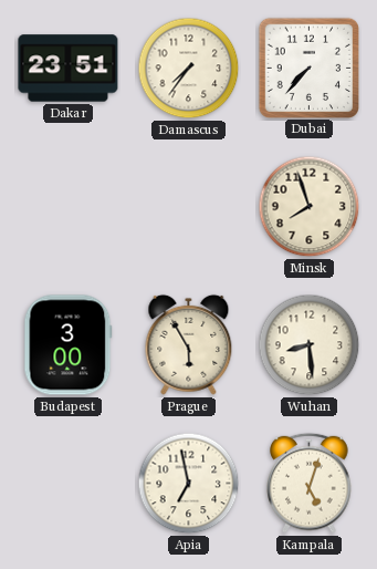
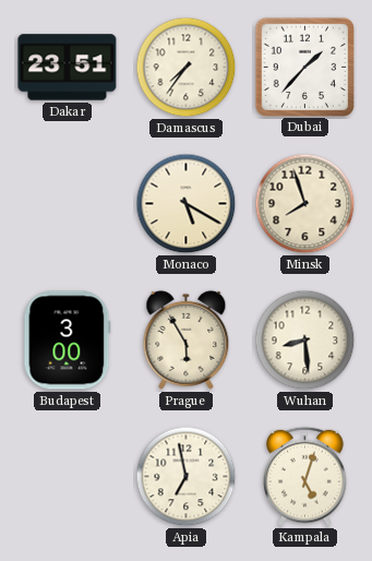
Dubai: 7:37 -> 1:37 (304, 67)
Monaco: none -> 5:20 (187, 204)
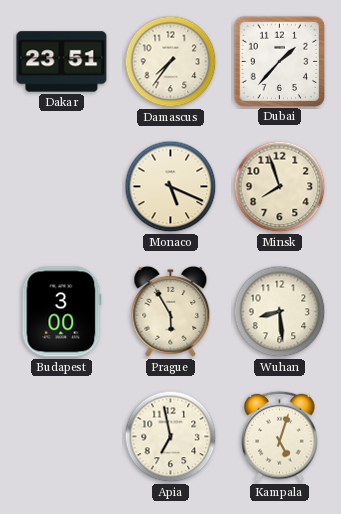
Monaco: 5:20 -> 5:19 (171, 187)
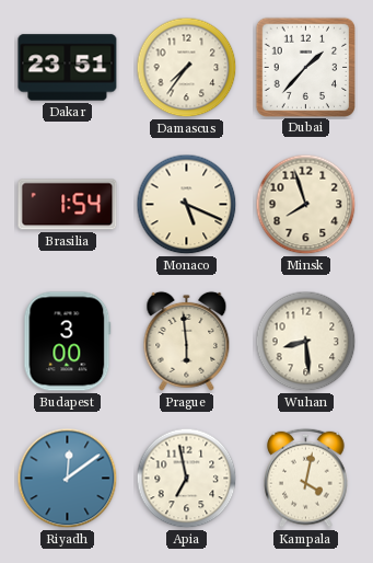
Brasilia: none -> 1:54 (68, 205)
Prague: 5:55 -> 5:59 (187, 341)
Riyadh: none -> 12:09 (68, 479)
Kampala: 5:03 -> 4:02 (306, 478)
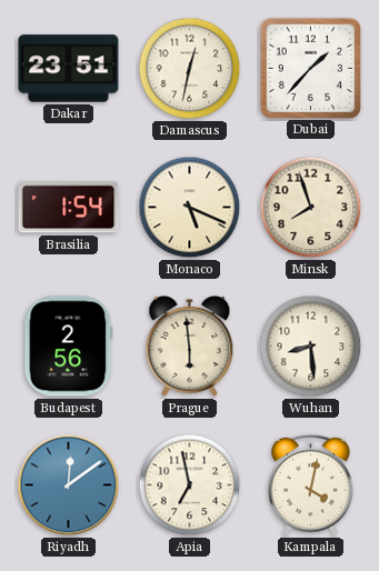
Damascus: 7:36 -> 12:32 (190, 69)
Budapest: 3:00 -> 2:56 (69, 347)
